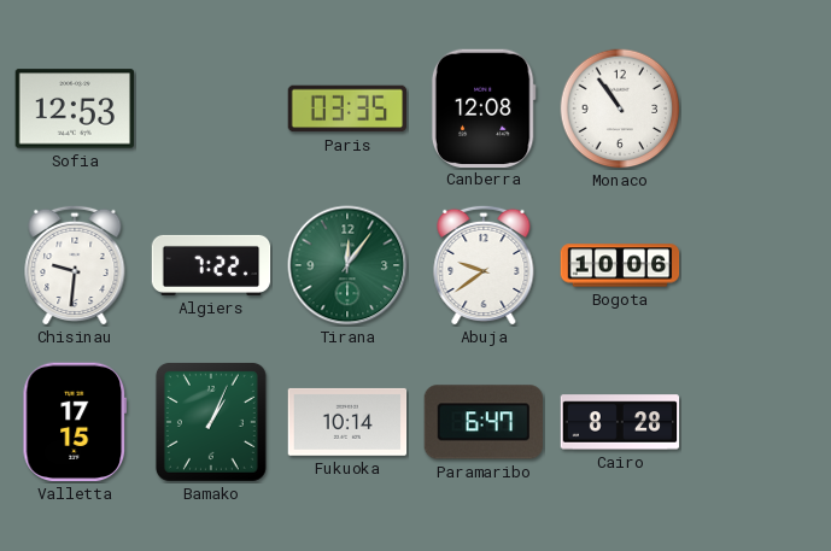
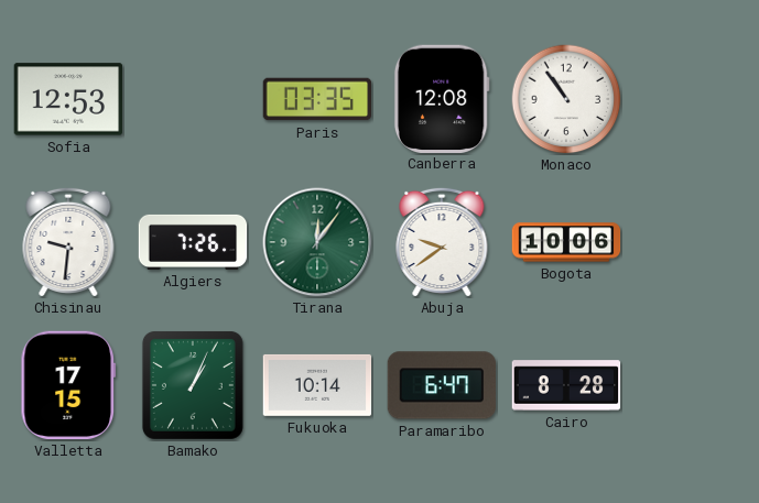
Algiers: 7:22 -> 7:26 (193, 242)
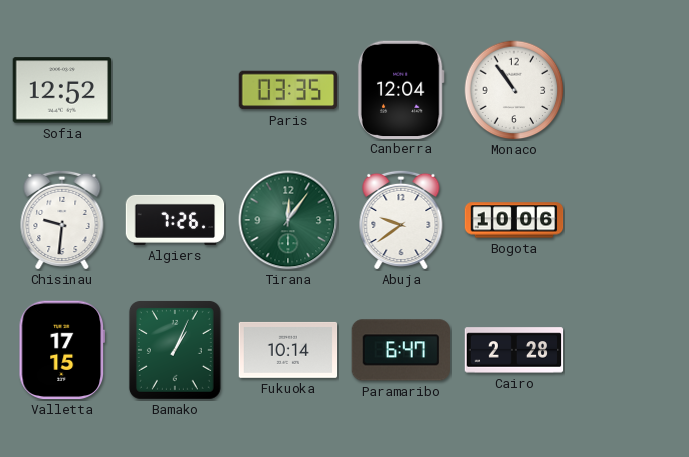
Sofia: 12:53 -> 12:52 (62, 90)
Canberra: 12:08 -> 12:04 (401, 89)
Cairo: 8:28 -> 2:28 (514, 350)
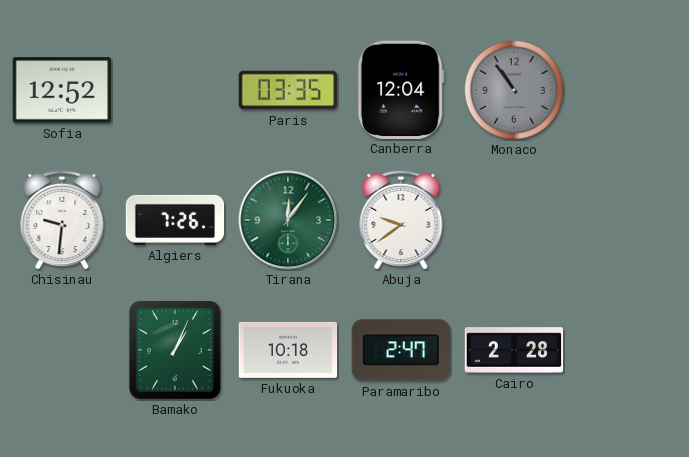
Monaco dial: white -> grey (514, 90)
Bogota: 10:06 -> none (514, 220)
Valletta: 17:15 -> none (61, 350)
Fukuoka: 10:14 -> 10:18 (288, 350)
Paramaribo: 6:47 -> 2:47 (400, 350)
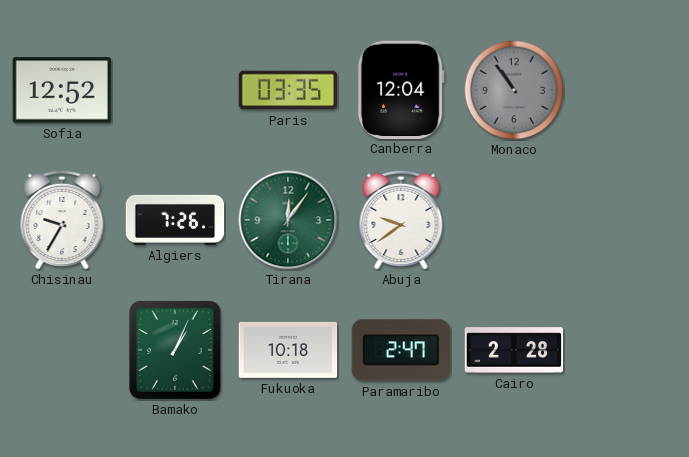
Chisinau: 9:31 -> 9:35 (62, 219)
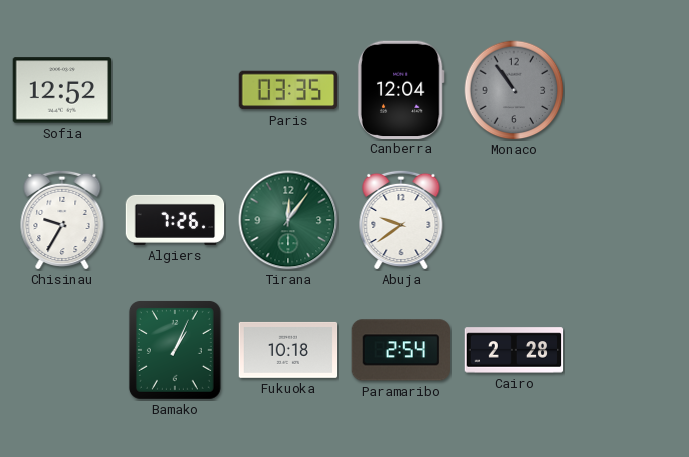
Paramaribo: 2:47 -> 2:54 (400, 350)
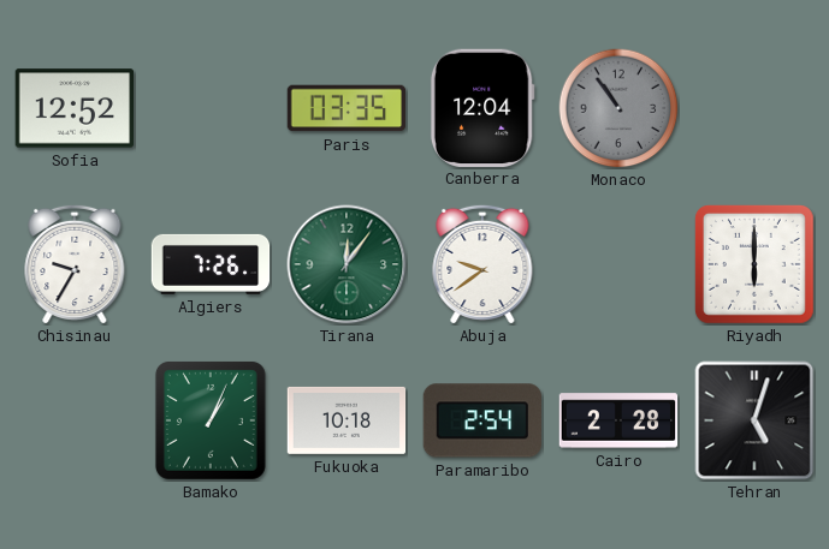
Riyadh: none -> 6:00 (756, 265)
Tehran: none -> 5:03 (754, 420)
